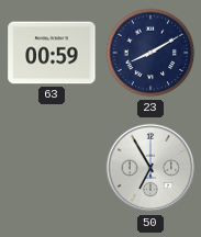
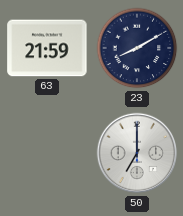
63: 00:59 -> 21:59 (47, 48)
50: 6:55 -> 7:00 (137, 153)
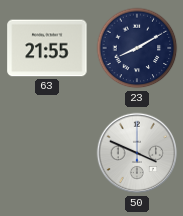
63: 21:59 -> 21:55 (47, 48)
50: 7:00 -> 3:49 (137, 153)
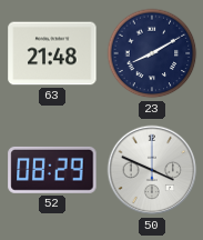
63: 21:55 -> 21:48 (52, 53)
52: none -> 08:29 (52, 170)
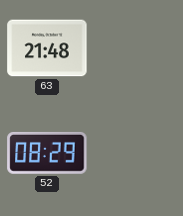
23: 8:10 -> none (152, 53)
50: 3:49 -> none (152, 170)
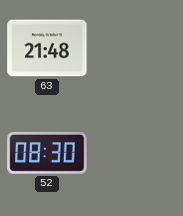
52: 08:29 -> 08:30 (47, 153)
